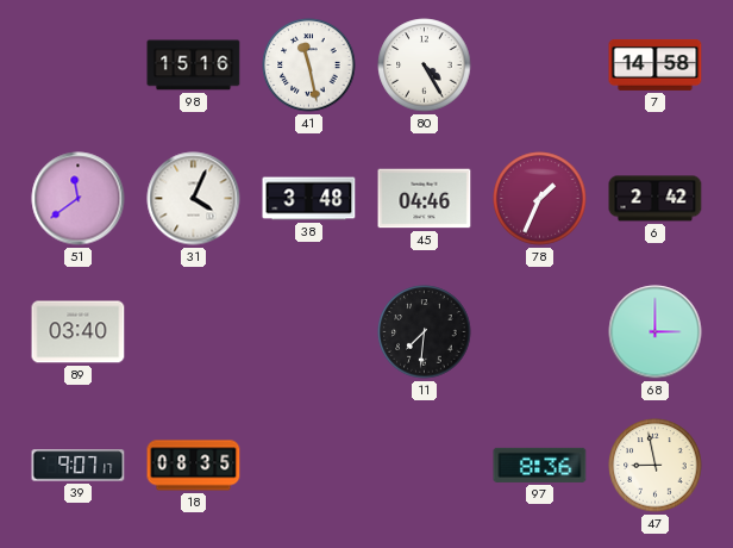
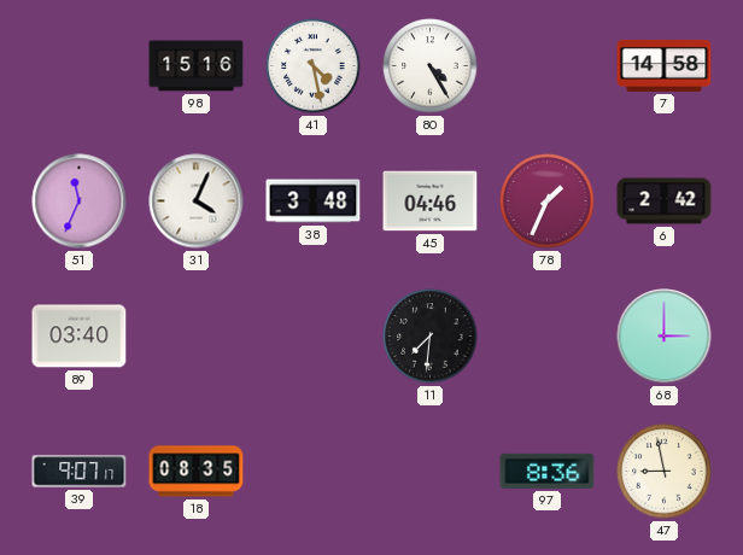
41: 11:28 -> 4:28 (314, 66)
51: 11:39 -> 11:34 (80, 201)
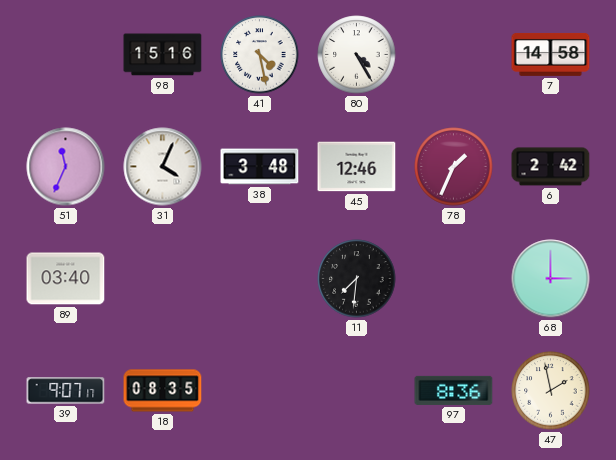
45: 04:46 -> 12:46 (357, 167)
47: 8:58 -> 1:58 (551, 391)
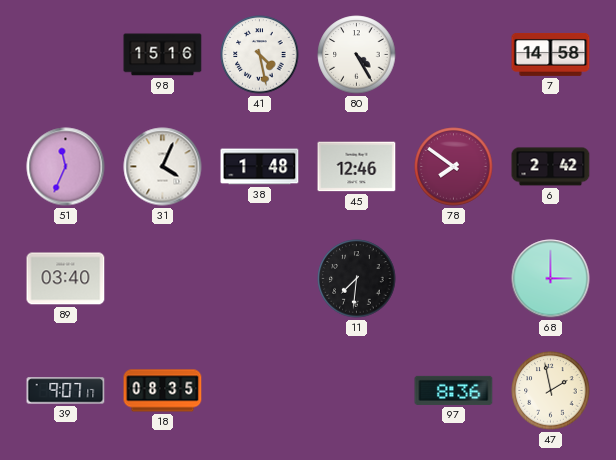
38: 3:48 -> 1:48 (260, 167)
78: 1:34 -> 7:51 (454, 167)
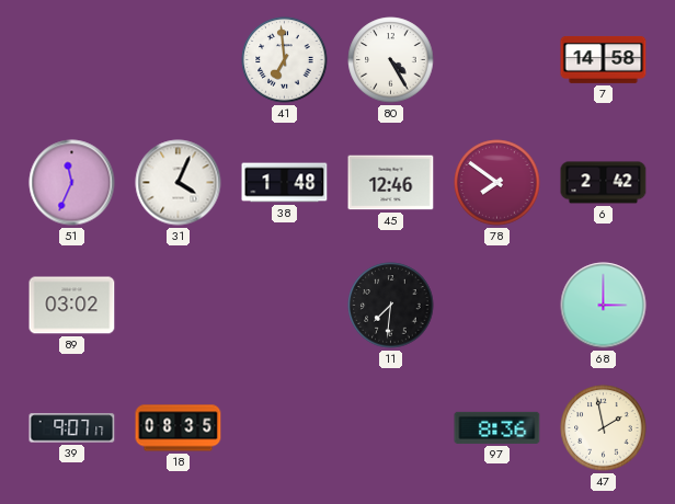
98: 15:16 -> none (163, 55)
41: 4:28 -> 6:59 (285, 60)
89: 03:40 -> 03:02 (72, 306)
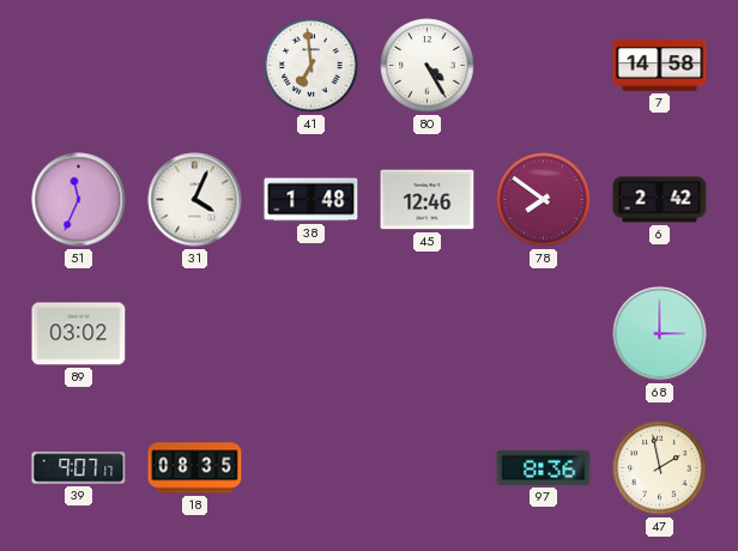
11: 7:31 -> none (391, 306)
